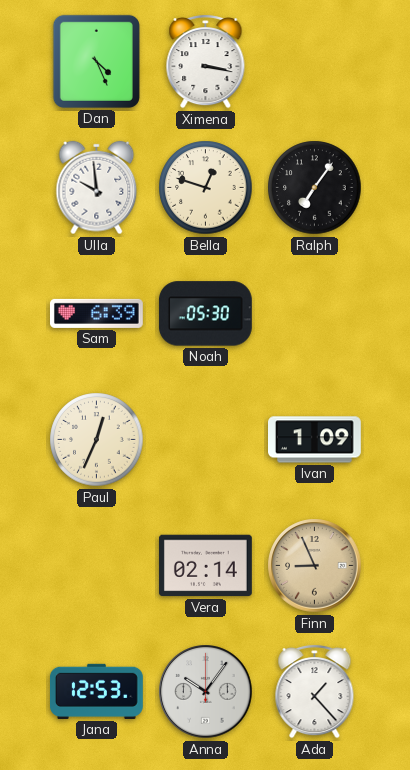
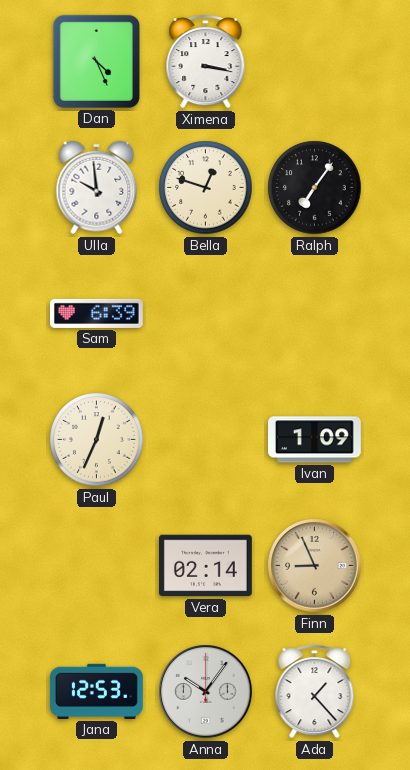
Noah: 05:30 -> none (205, 314)
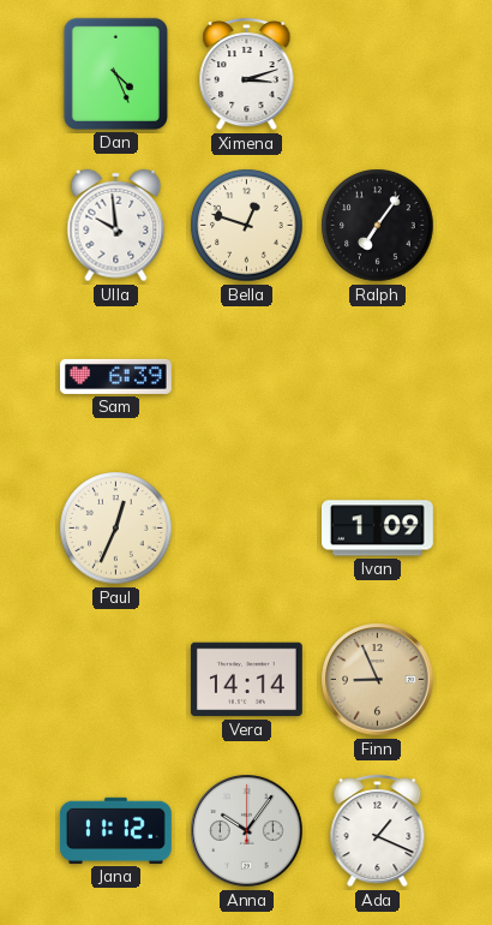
Ximena: 3:17 -> 3:12 (247, 73)
Vera: 02:14 -> 14:14 (246, 680)
Jana: 12:53 -> 11:12 (115, 830)
Ada: 1:23 -> 1:19 (378, 830)
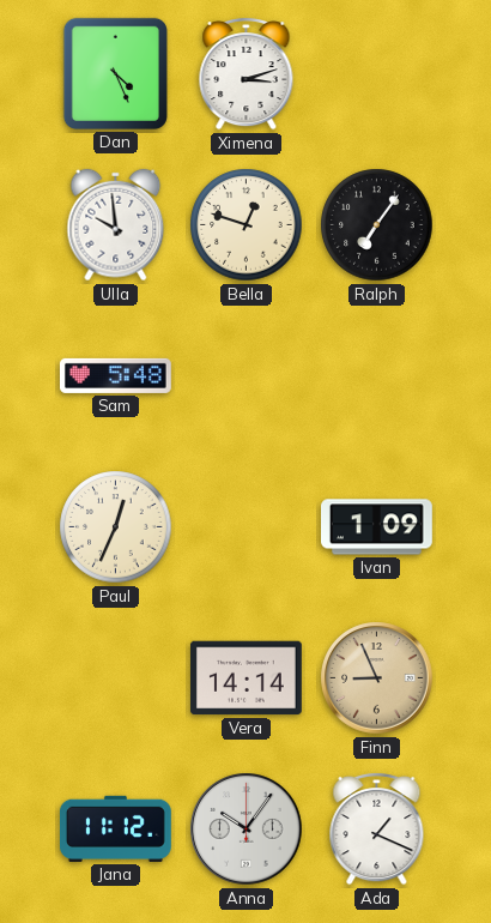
Sam: 6:39 -> 5:48 (115, 375)
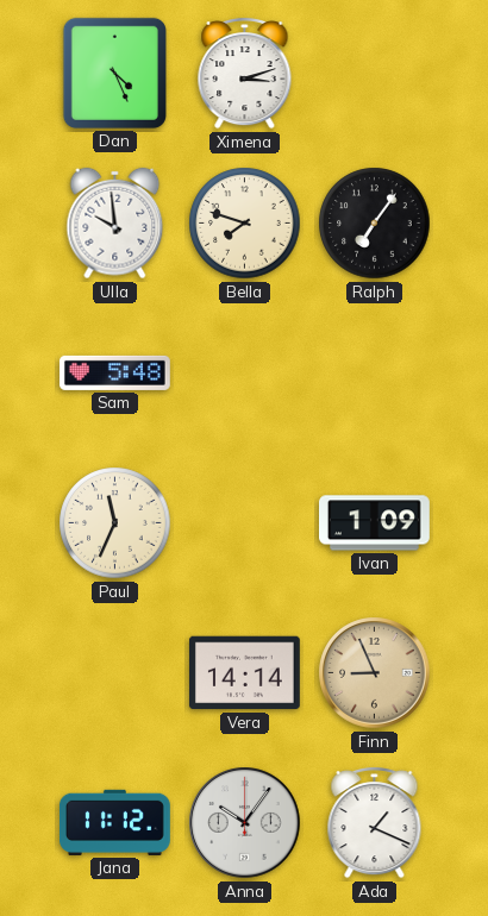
Bella: 12:48 -> 7:48 (245, 224)
Paul: 12:34 -> 11:34 (115, 523)
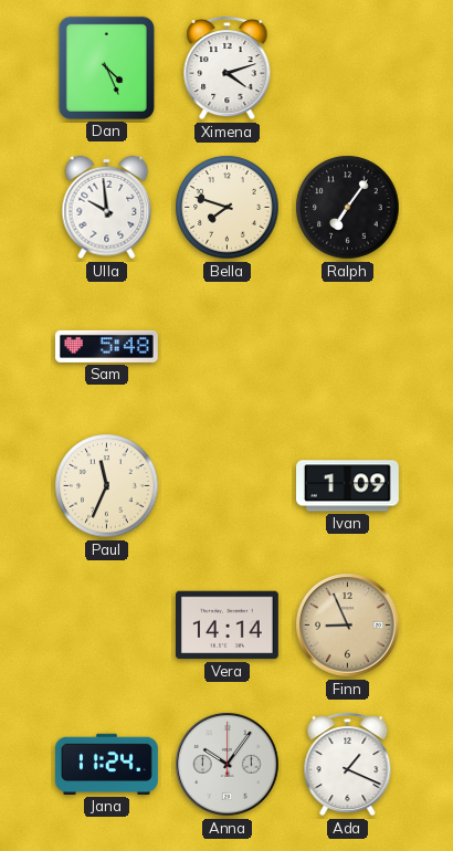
Ximena: 3:12 -> 4:12 (228, 67)
Jana: 11:12 -> 11:24 (106, 764)
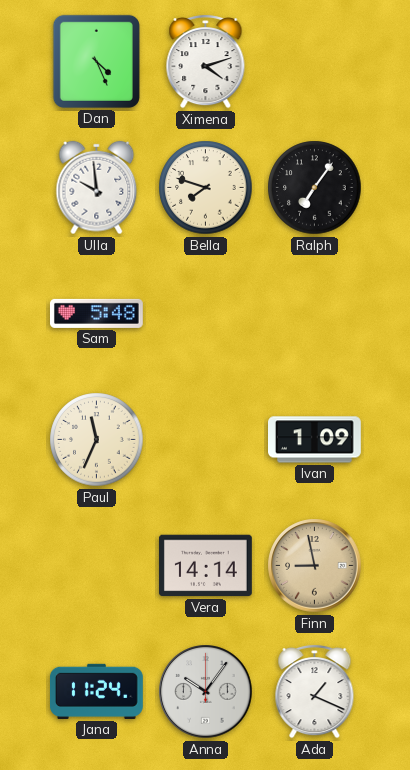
Finn: 8:56 -> 8:58 (315, 566)
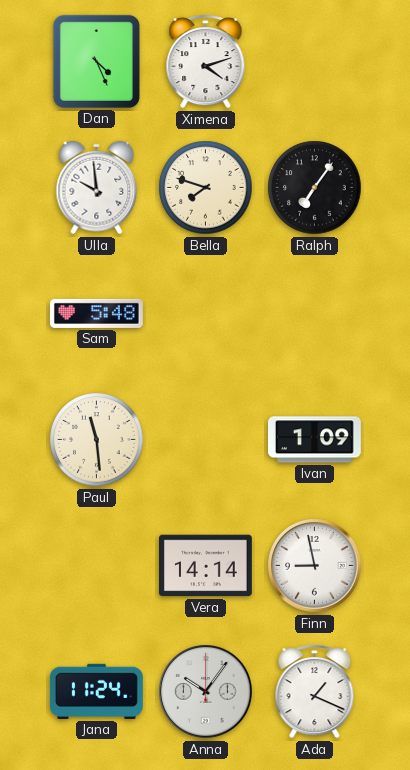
Paul: 11:34 -> 11:29 (97, 440)
Finn dial: champagne -> white (315, 566)
